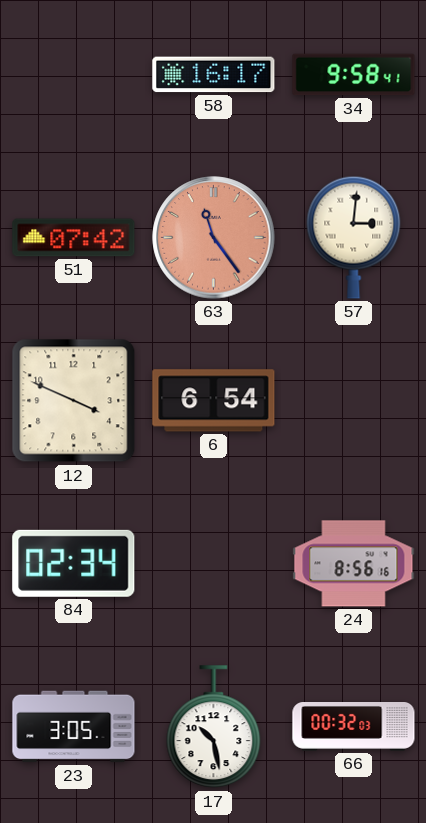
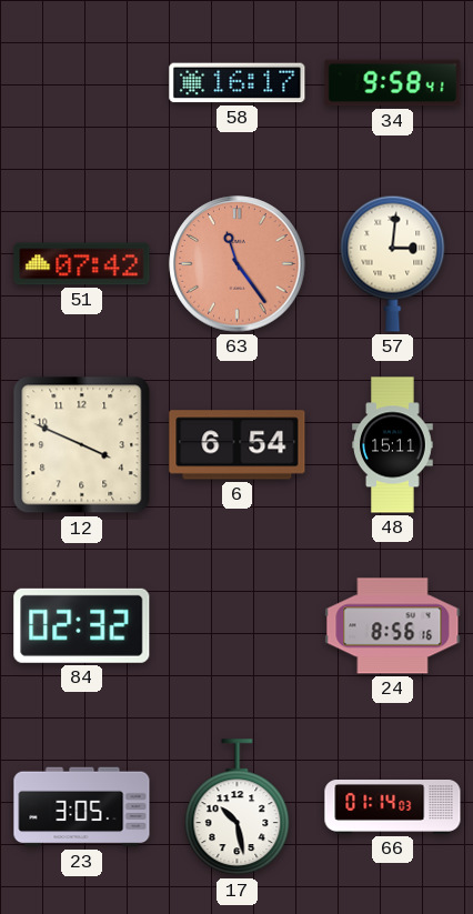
48: none -> 15:11 (393, 445)
84: 02:34 -> 02:32 (82, 625)
66: 00:32 -> 01:14 (393, 807)
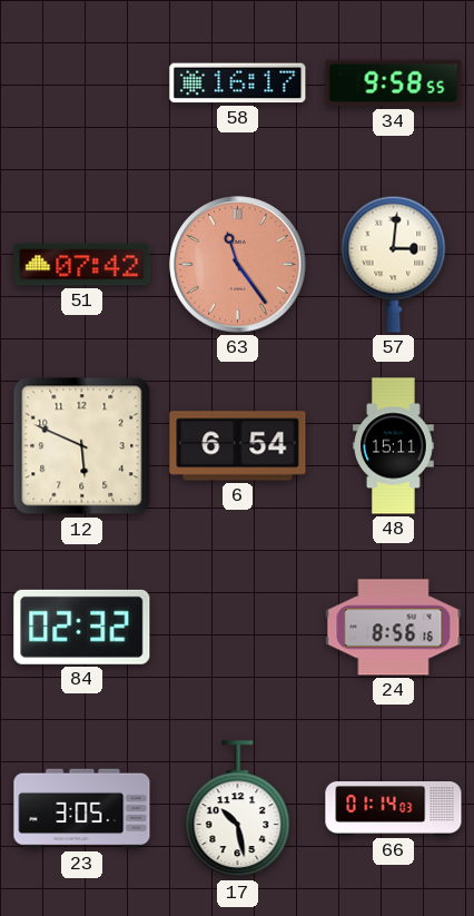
34: 9:58:41 -> 9:58:55 (394, 83)
12: 3:49 -> 5:49 (82, 446)
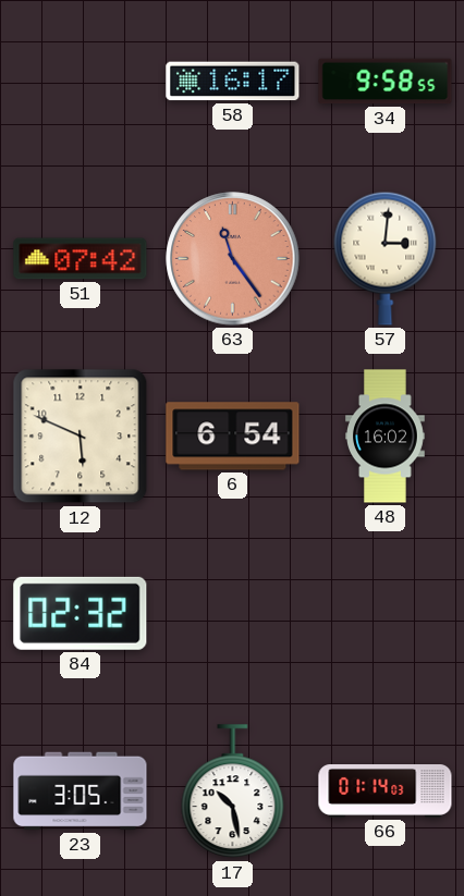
48: 15:11 -> 16:02 (386, 437)
24: 8:56 -> none (394, 628)
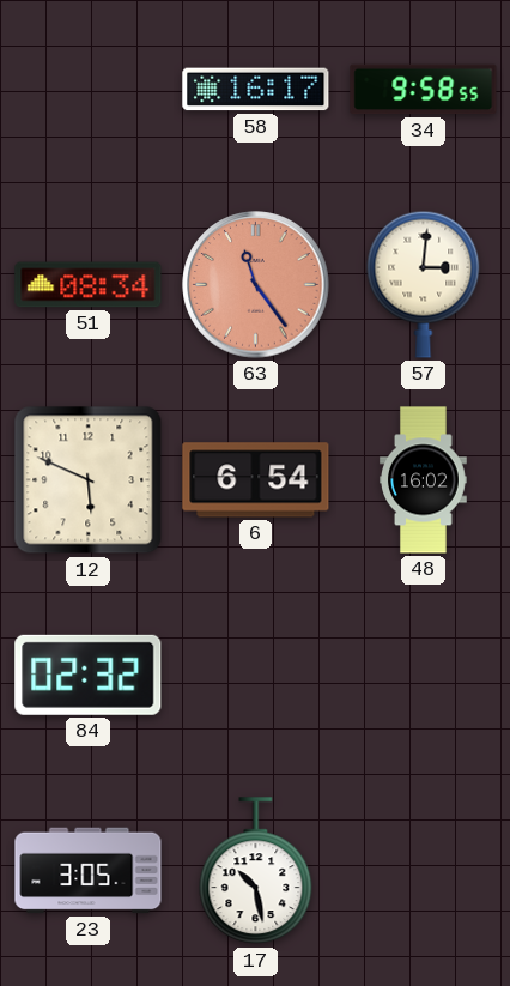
51: 07:42 -> 08:34 (89, 285)
66: 01:14 -> none (386, 791)
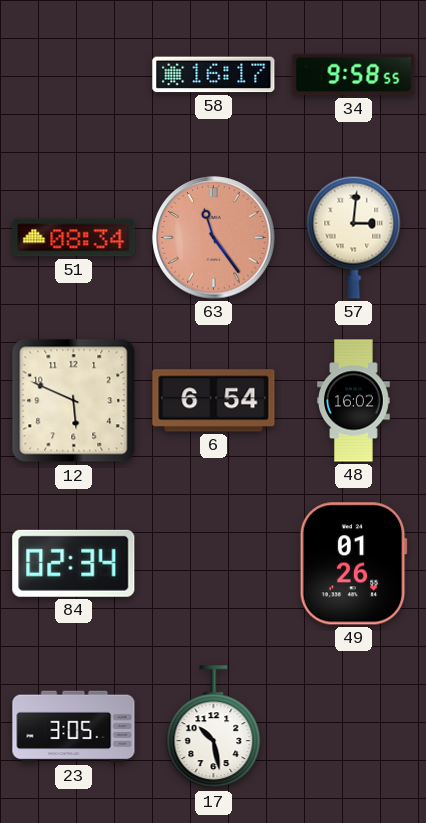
84: 02:32 -> 02:34 (74, 563)
49: none -> 01:26 (353, 564)
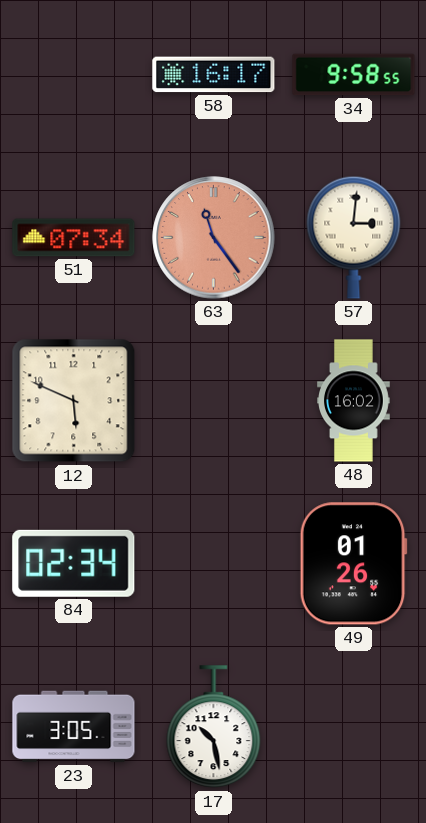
51: 08:34 -> 07:34 (74, 238)
6: 6:54 -> none (214, 401)
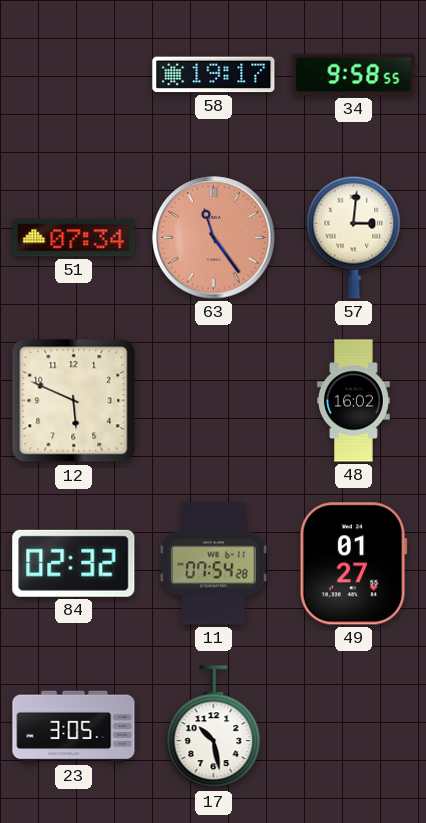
58: 16:17 -> 19:17 (214, 75)
84: 02:34 -> 02:32 (74, 563)
11: none -> 07:54 (214, 564)
49: 01:26 -> 01:27 (353, 564)
